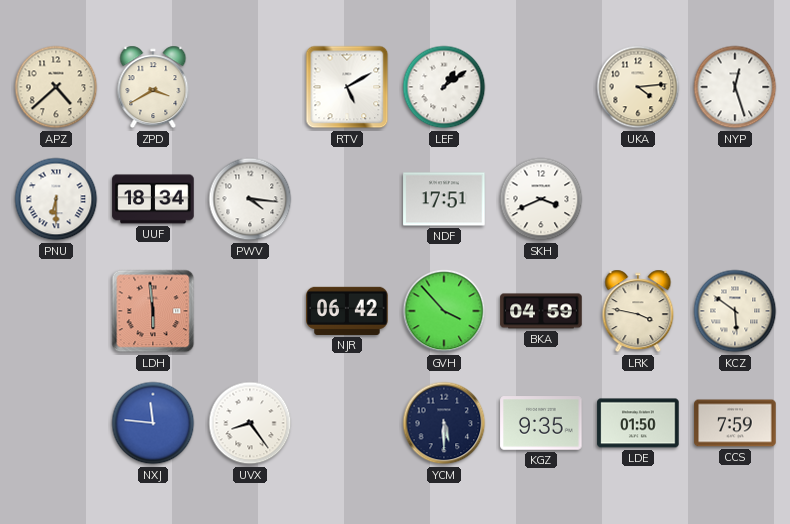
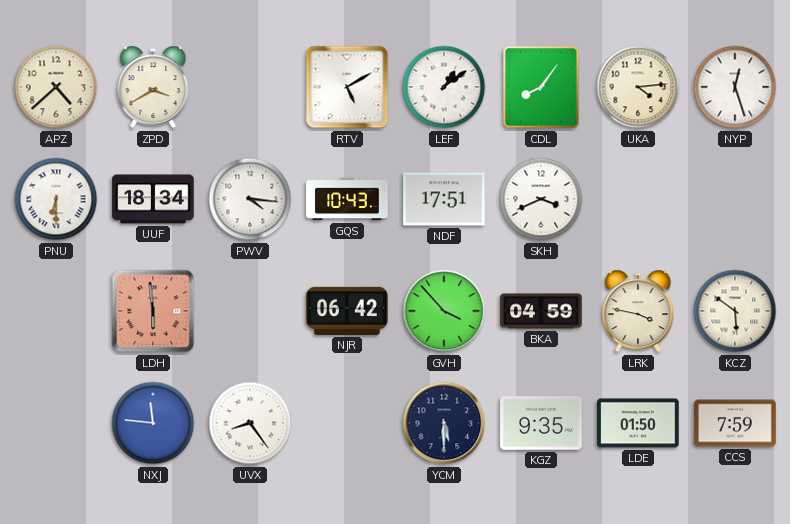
CDL: none -> 8:06 (541, 87)
GQS: none -> 10:43 (347, 199)
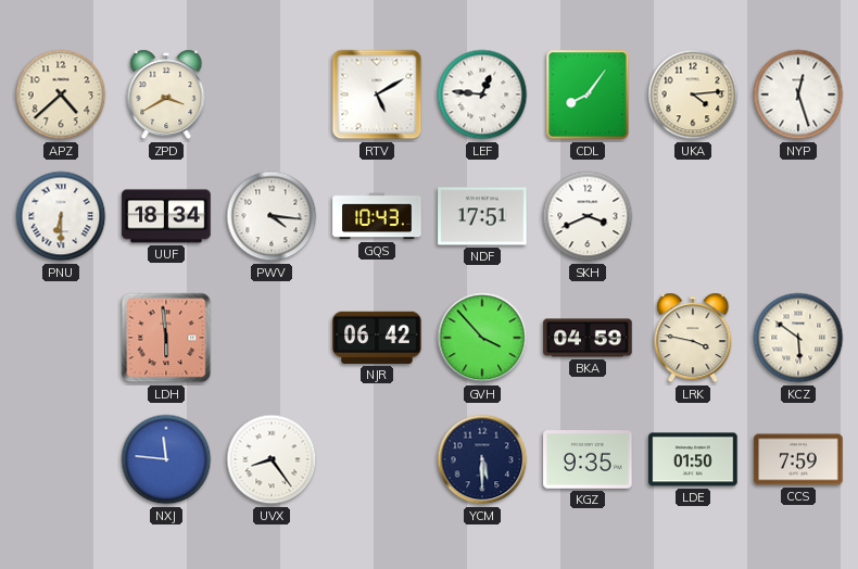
LEF: 1:09 -> 12:46 (482, 94)
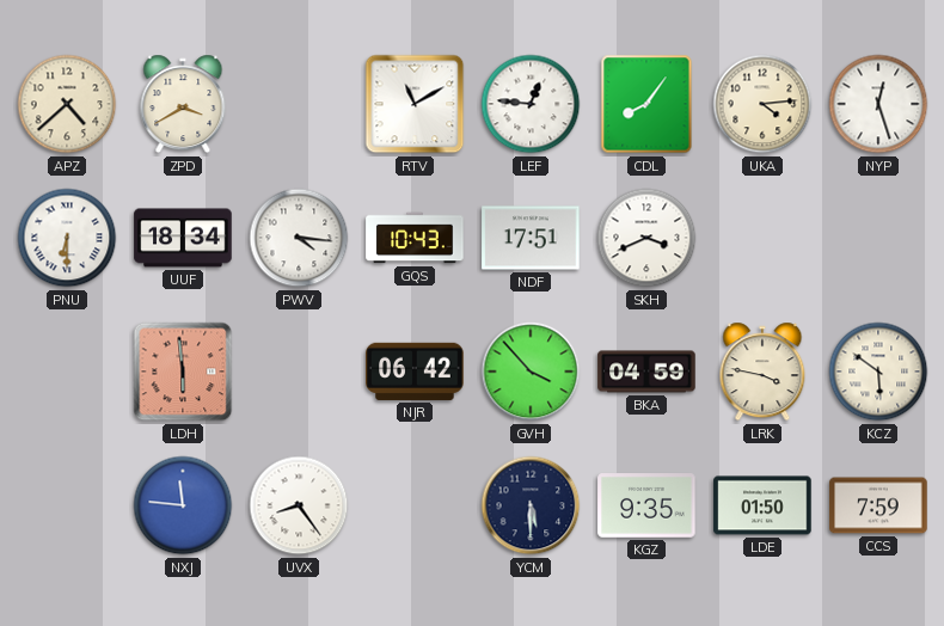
RTV: 5:10 -> 11:10 (415, 104)
